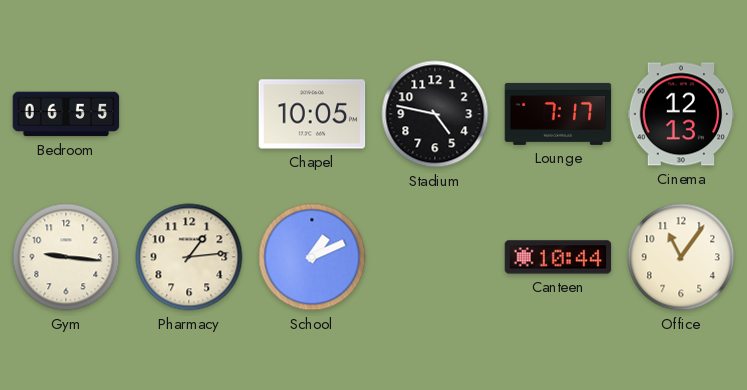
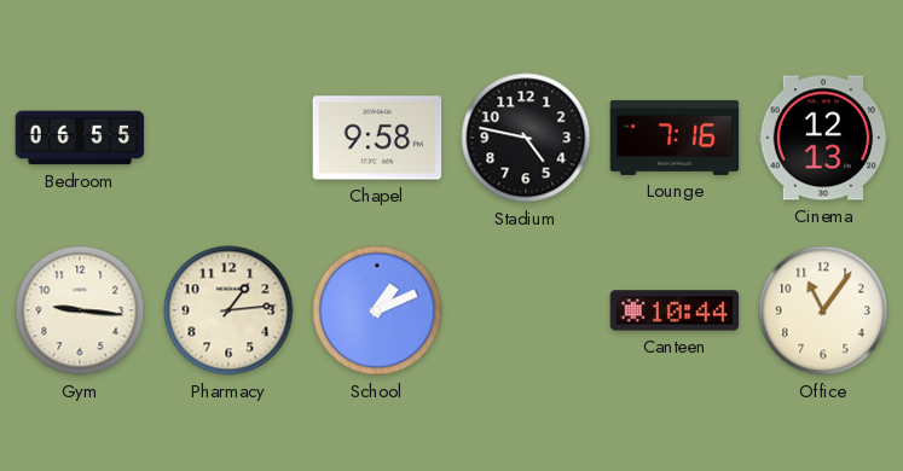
Chapel: 10:05 -> 9:58 (377, 138)
Lounge: 7:17 -> 7:16 (675, 138)
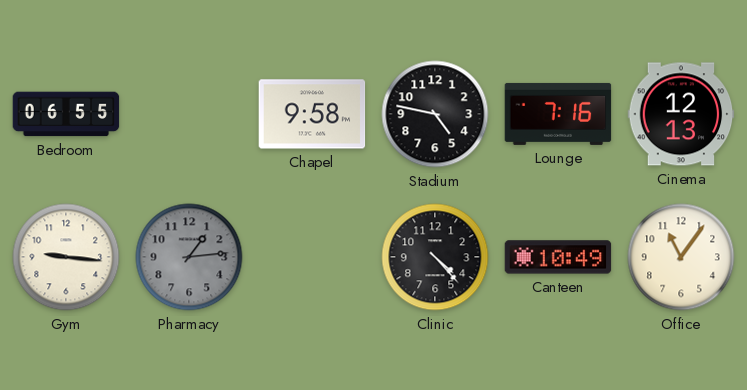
Pharmacy dial: cream -> grey (189, 257)
School: 1:11 -> none (377, 310)
Clinic: none -> 4:23 (435, 257)
Canteen: 10:44 -> 10:49 (558, 257)
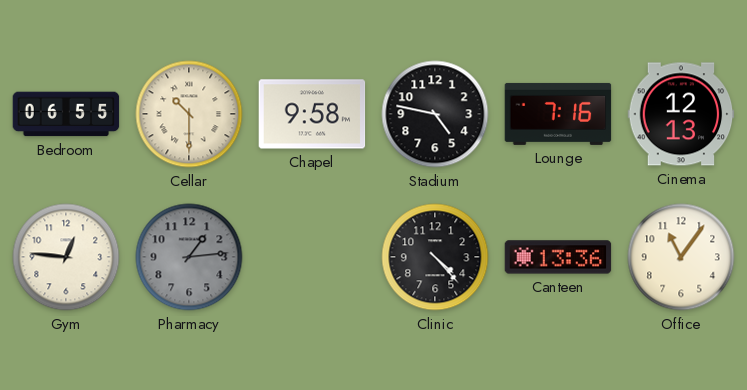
Cellar: none -> 10:30 (189, 114)
Gym: 9:16 -> 12:46 (66, 257)
Canteen: 10:49 -> 13:36 (558, 257)
